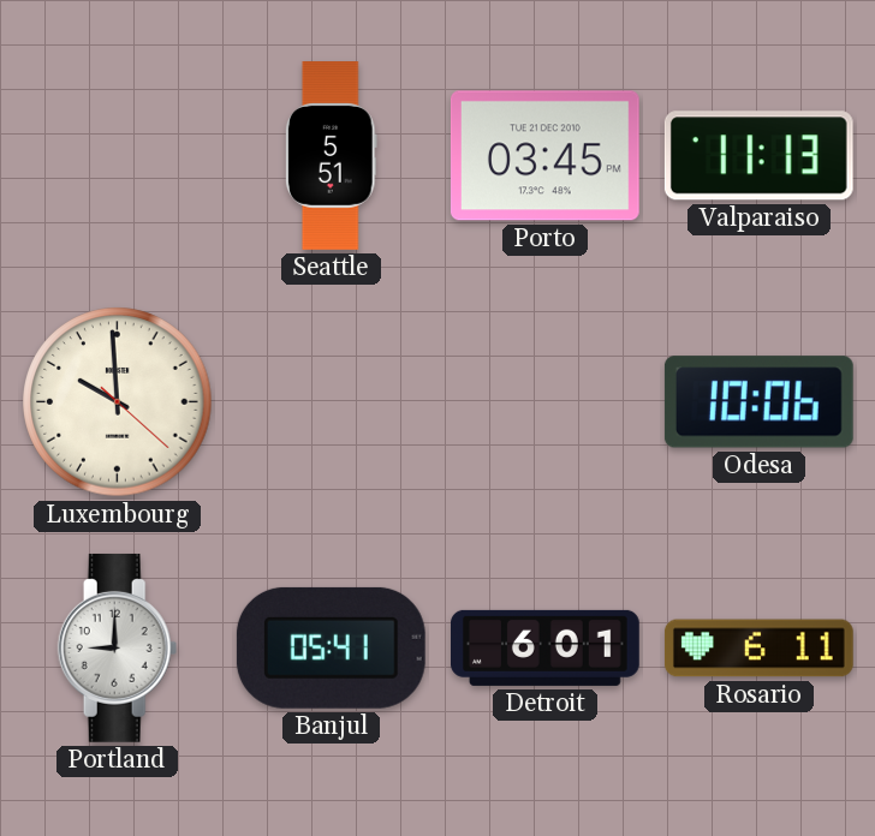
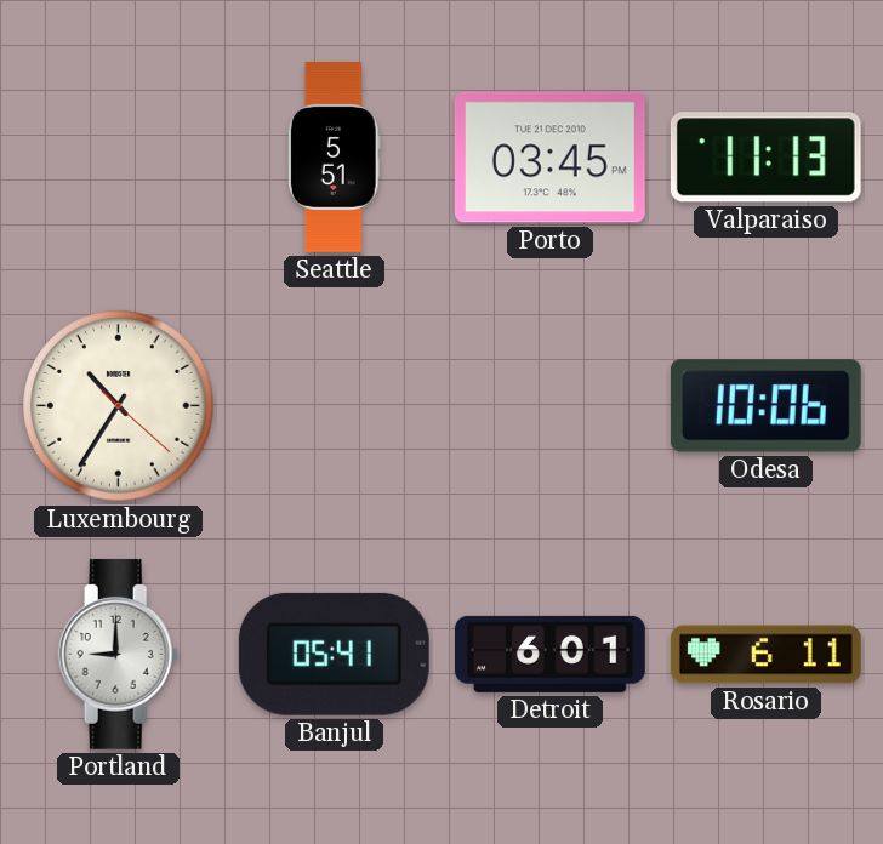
Luxembourg: 9:59 -> 10:35 (119, 406)
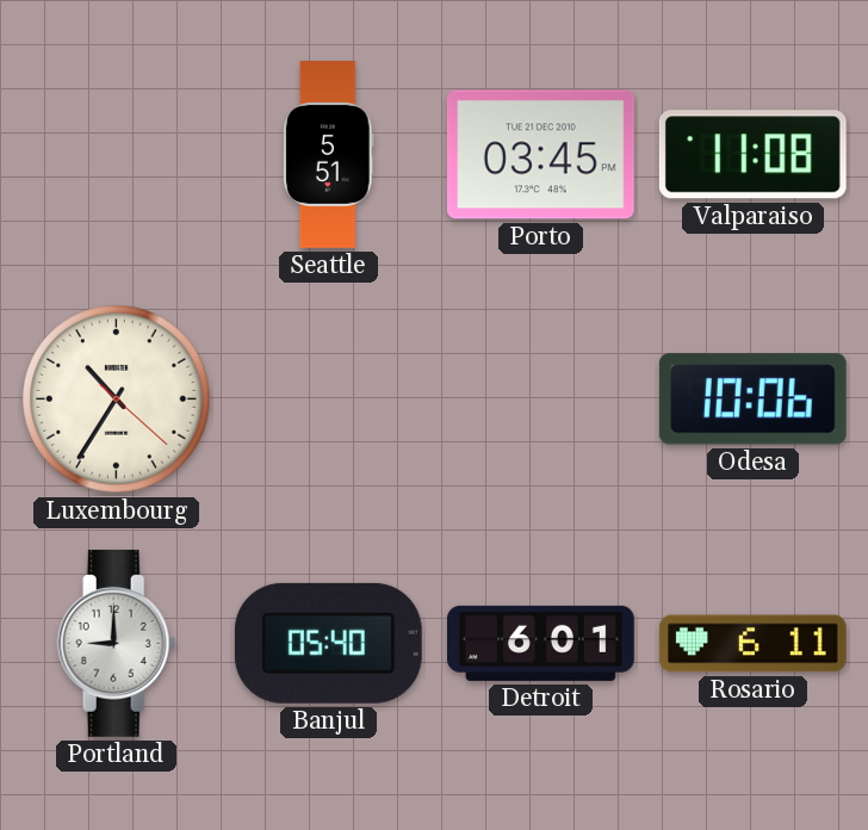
Valparaiso: 11:13 -> 11:08 (752, 155)
Banjul: 05:41 -> 05:40 (328, 643)
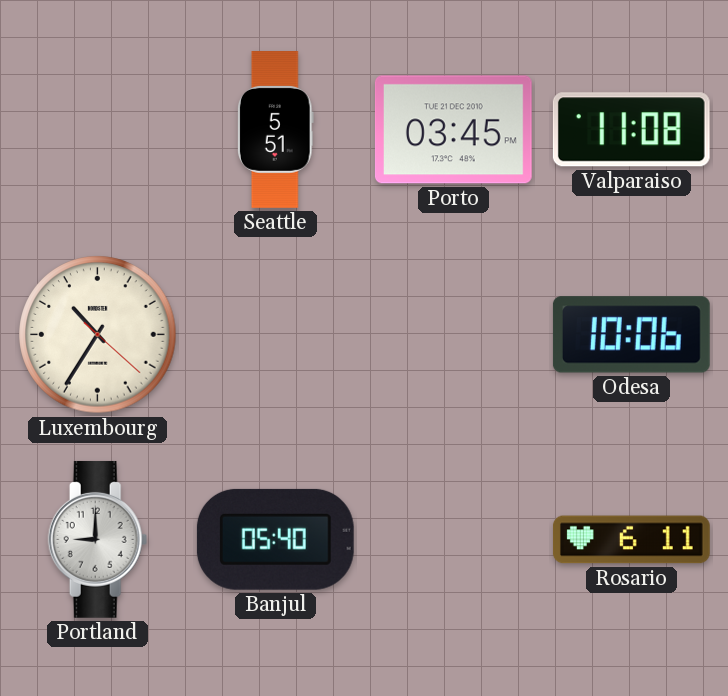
Detroit: 6:01 -> none (541, 643)
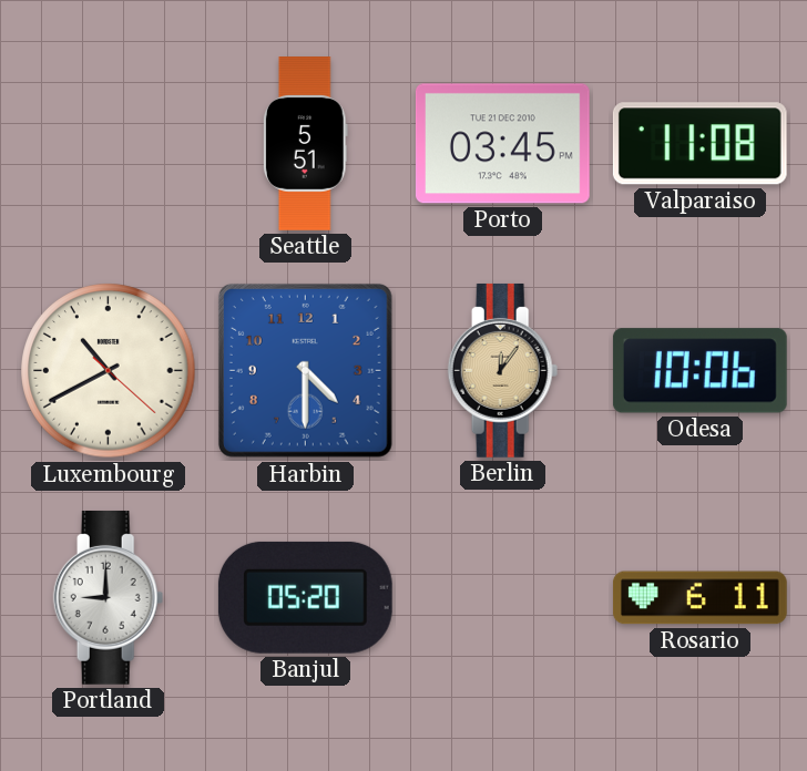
Luxembourg: 10:35 -> 10:40 (109, 371)
Harbin: none -> 4:30 (305, 370)
Berlin: none -> 12:06 (503, 370)
Banjul: 05:40 -> 05:20 (305, 597)
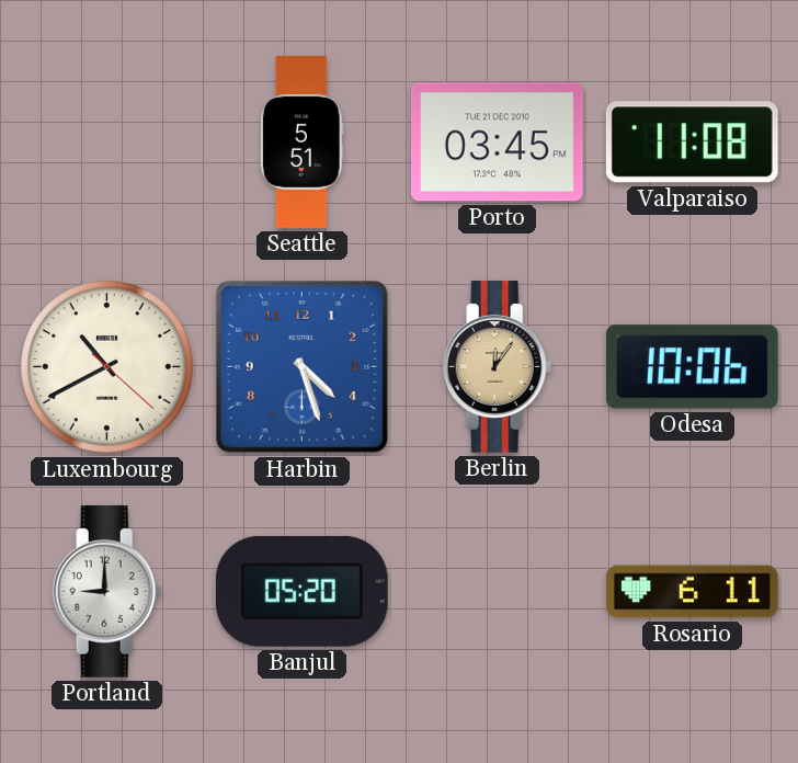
Harbin: 4:30 -> 4:27 (301, 366)
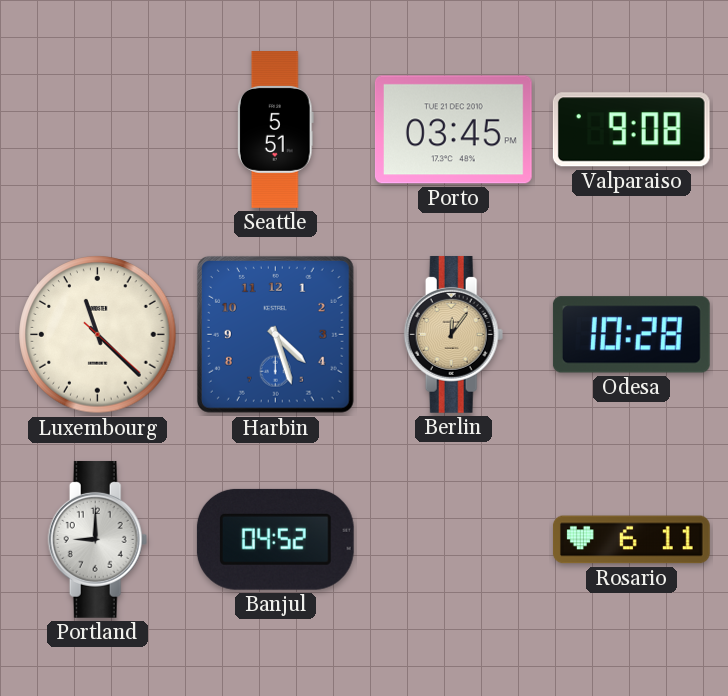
Valparaiso: 11:08 -> 9:08 (631, 130)
Luxembourg: 10:40 -> 11:22 (98, 335)
Odesa: 10:06 -> 10:28 (631, 335)
Banjul: 05:20 -> 04:52 (275, 539)
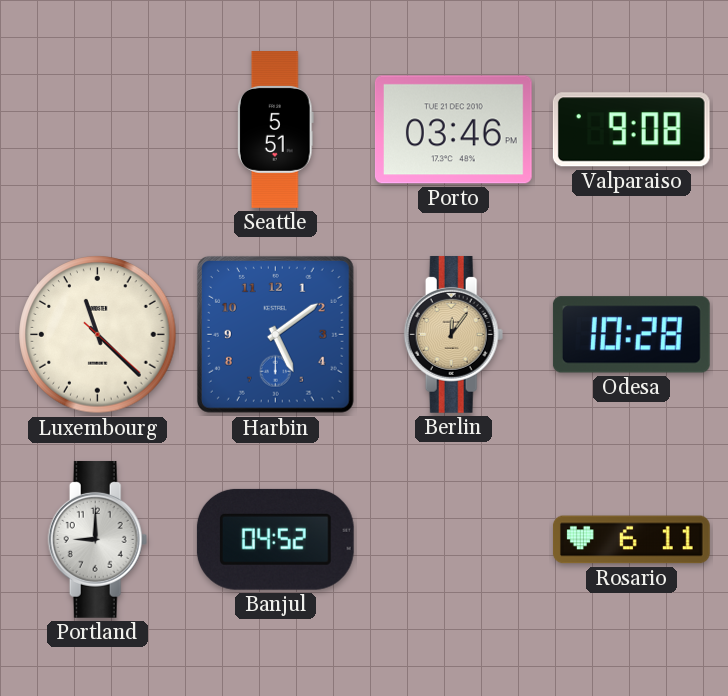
Porto: 03:45 -> 03:46 (453, 130)
Harbin: 4:27 -> 5:09 (275, 334)
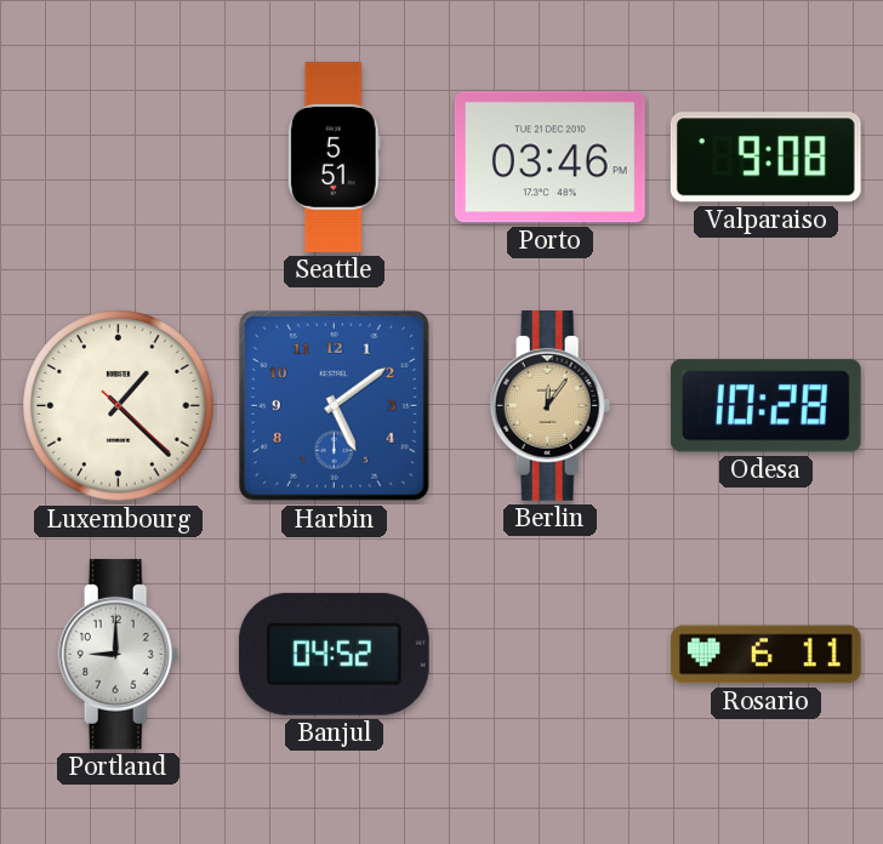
Luxembourg: 11:22 -> 1:22 (119, 406)
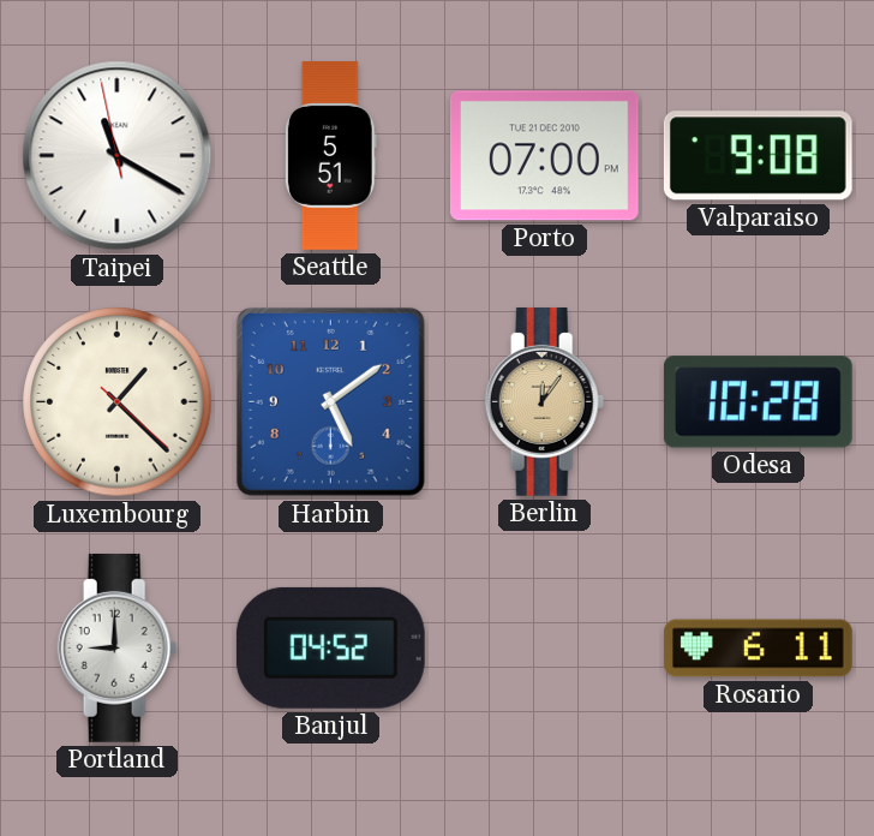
Taipei: none -> 11:19 (118, 156)
Porto: 03:46 -> 07:00 (544, 156)
